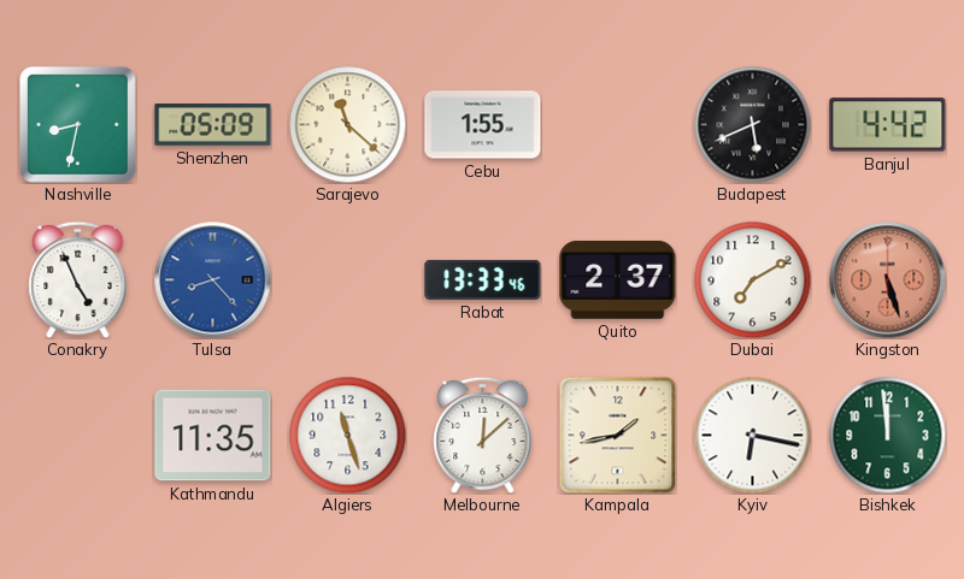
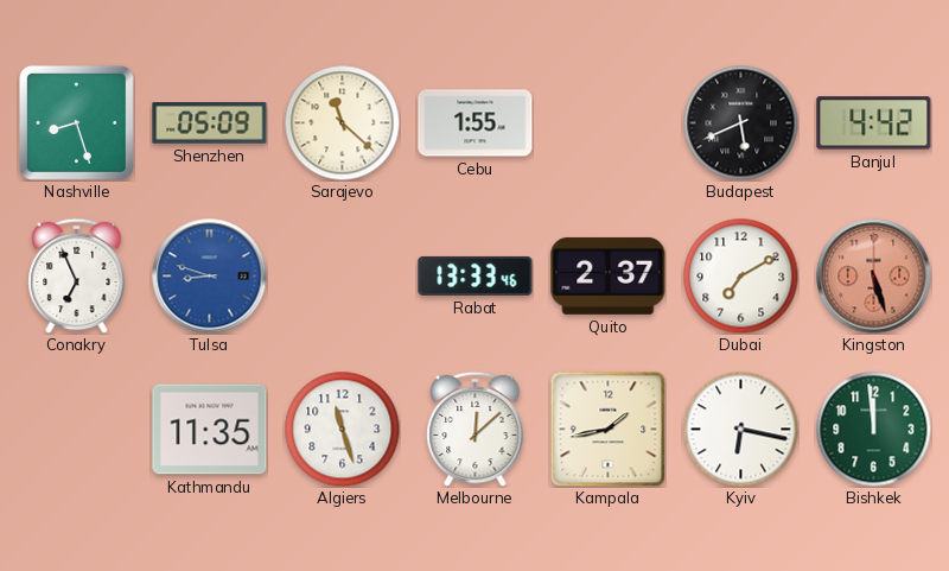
Nashville: 8:32 -> 8:27 (76, 122)
Conakry: 4:56 -> 6:56 (77, 275)
Tulsa: 8:23 -> 8:48 (210, 277)
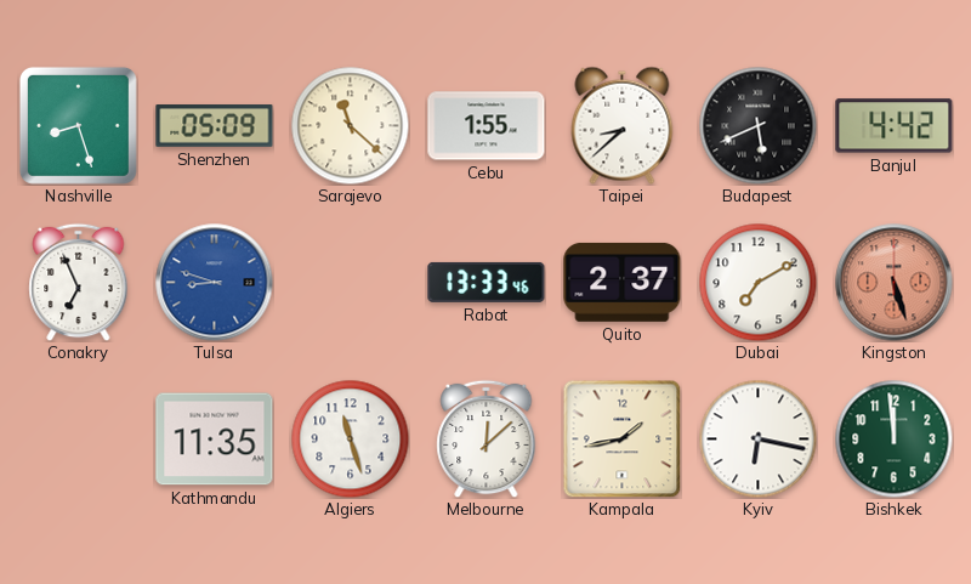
Taipei: none -> 8:38 (623, 125)
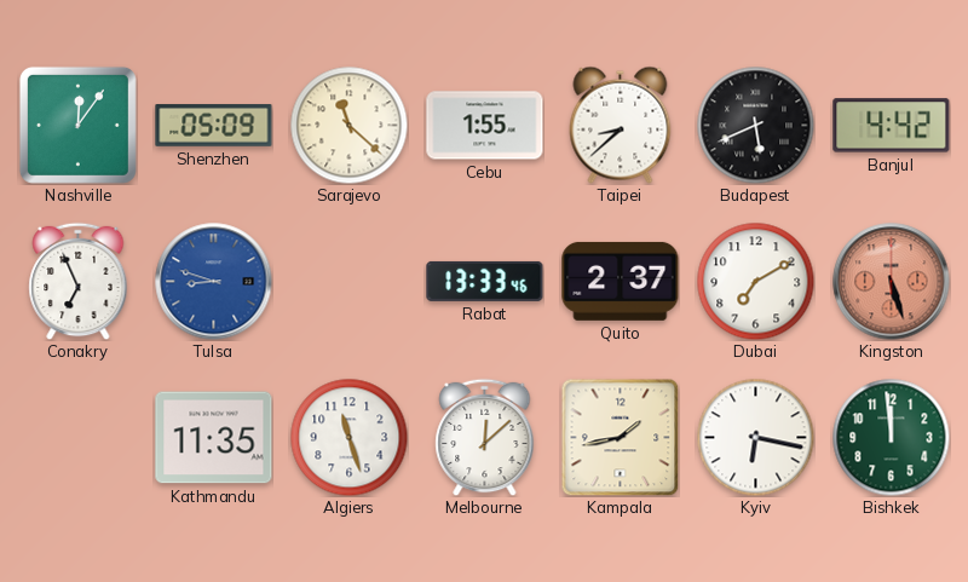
Nashville: 8:27 -> 12:06 (77, 125)
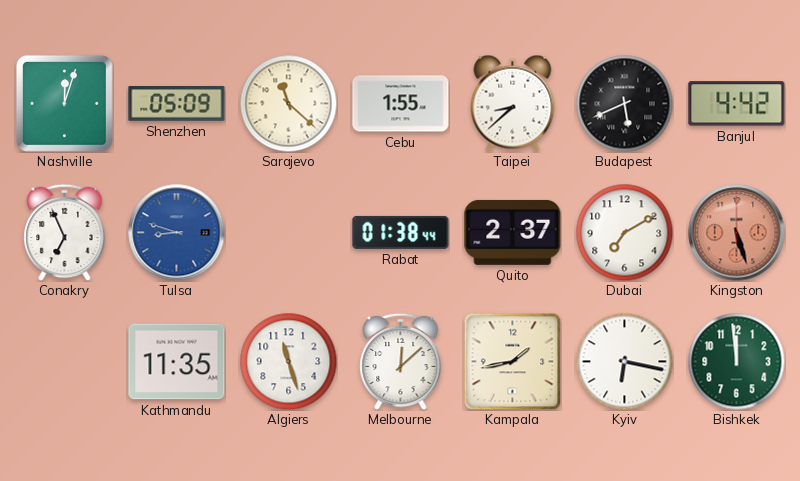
Nashville: 12:06 -> 12:03 (64, 103)
Rabat: 13:33 -> 01:38 (401, 232)
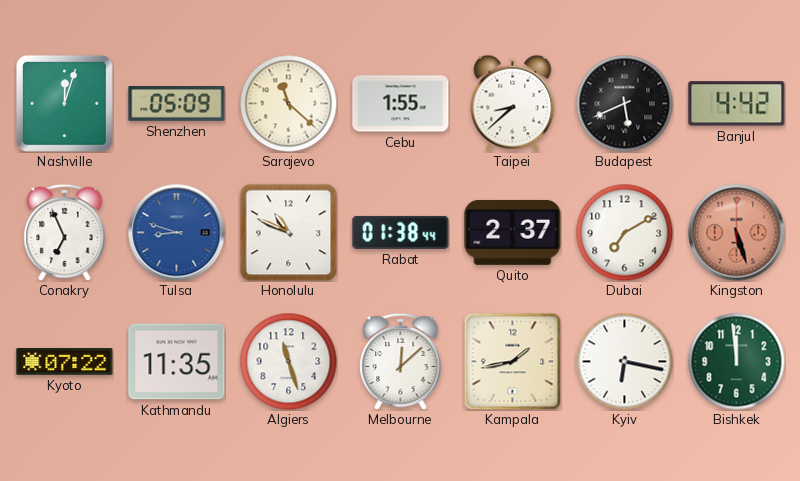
Honolulu: none -> 10:49 (288, 232)
Kyoto: none -> 07:22 (65, 362)
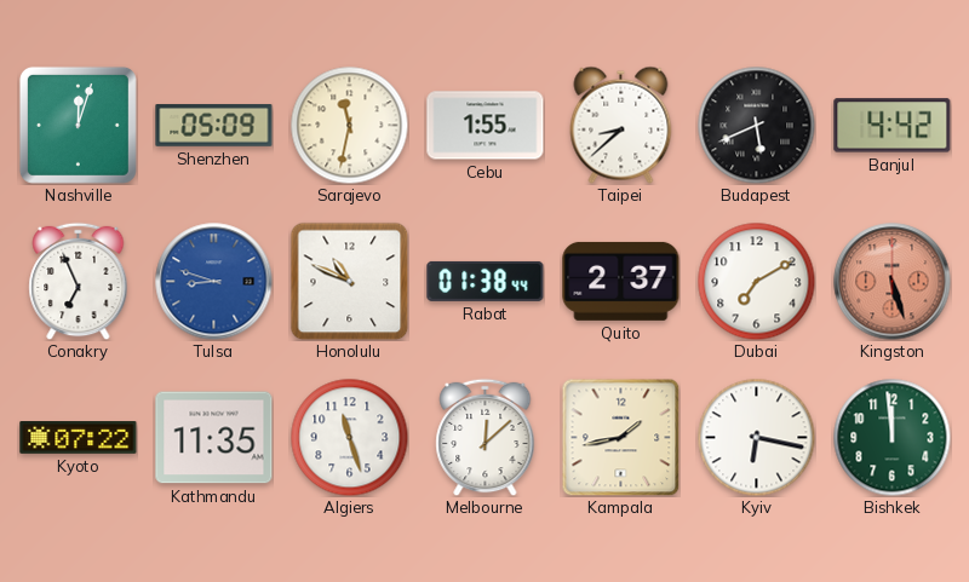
Sarajevo: 11:22 -> 11:32 (349, 125)
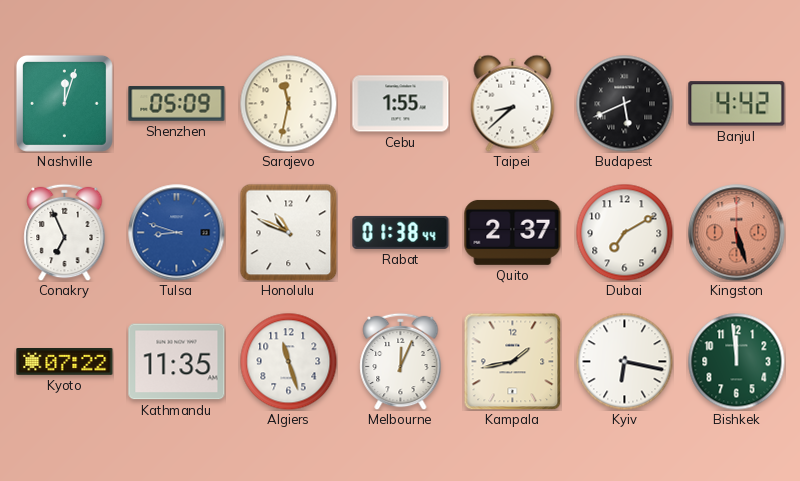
Melbourne: 12:08 -> 12:04 (401, 361)
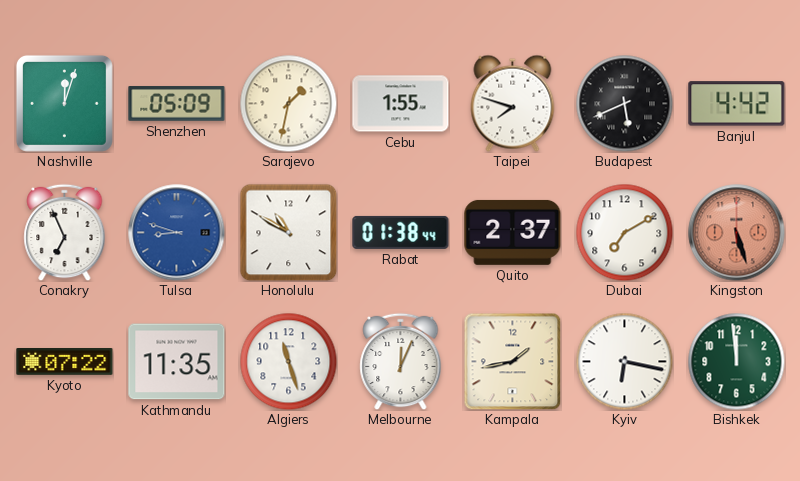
Sarajevo: 11:32 -> 1:32 (288, 103)
Taipei: 8:38 -> 7:48 (513, 103)
Honolulu: 10:49 -> 10:50 (288, 232)
